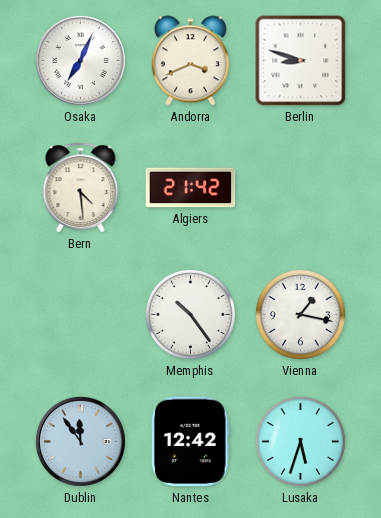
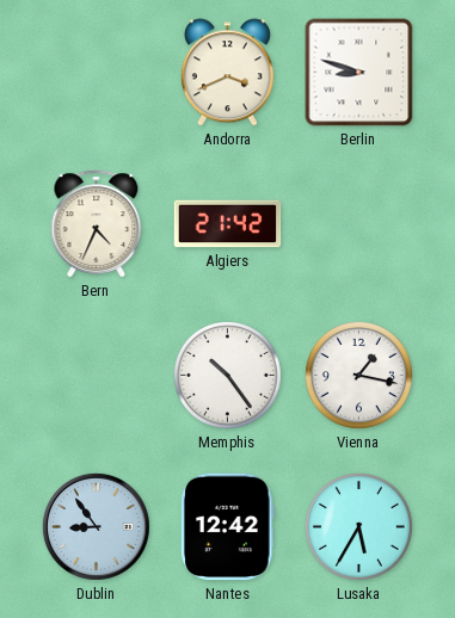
Osaka: 7:04 -> none (80, 60)
Bern: 4:29 -> 4:34 (97, 224)
Dublin: 11:54 -> 8:54 (96, 526)
Lusaka: 5:33 -> 5:35 (358, 526)
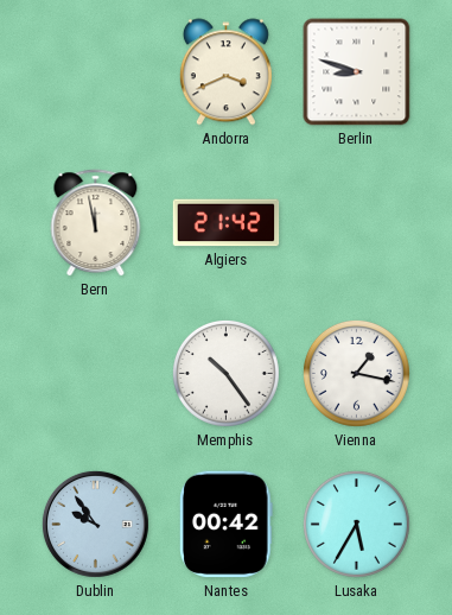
Bern: 4:34 -> 11:58 (96, 223)
Dublin: 8:54 -> 9:54 (95, 524)
Nantes: 12:42 -> 00:42 (225, 525)
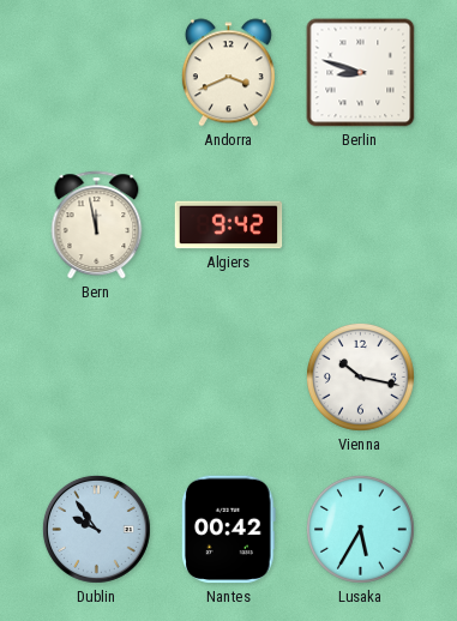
Algiers: 21:42 -> 9:42 (229, 225)
Memphis: 10:24 -> none (225, 373)
Vienna: 1:17 -> 10:17 (360, 376)
